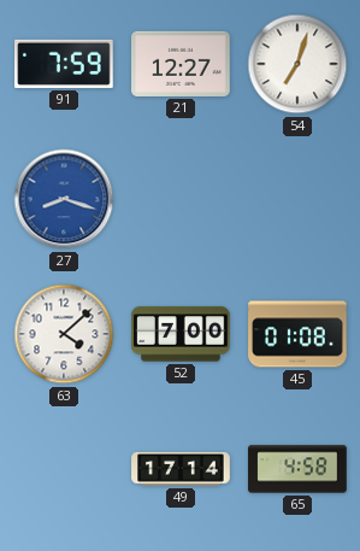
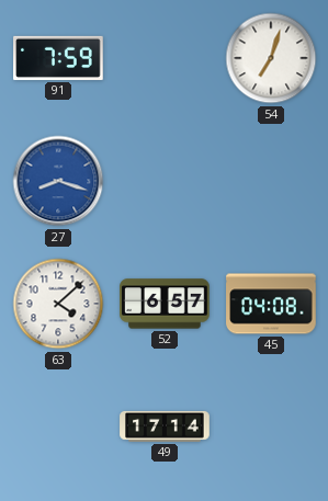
21: 12:27 -> none (181, 64)
52: 7:00 -> 6:57 (165, 304)
45: 01:08 -> 04:08 (271, 304)
65: 4:58 -> none (297, 469)
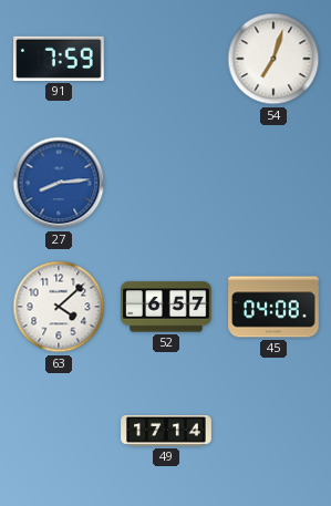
27: 8:18 -> 8:14 (59, 183)
